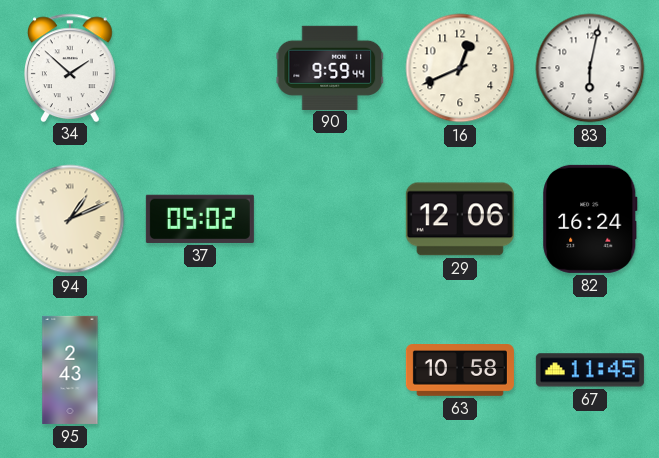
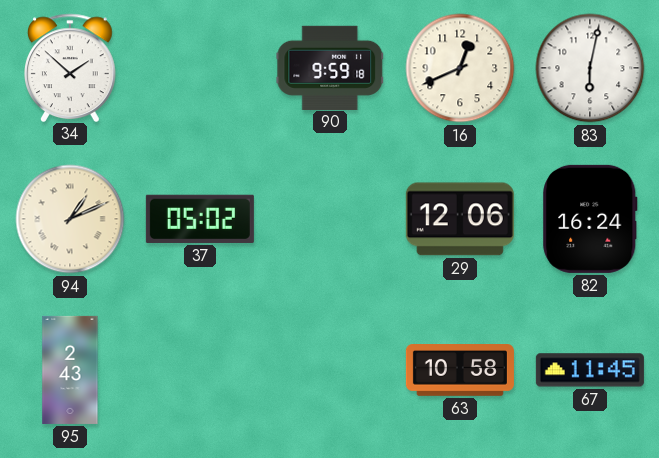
90: 9:59:44 -> 9:59:18 (330, 67)
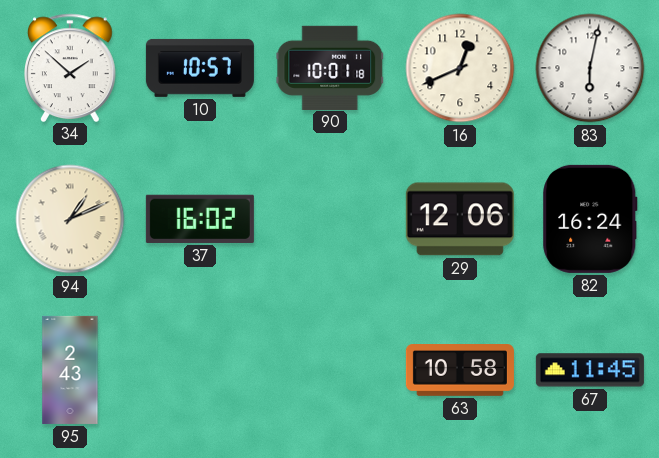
10: none -> 10:57 (200, 68)
90: 9:59 -> 10:01 (330, 67)
37: 05:02 -> 16:02 (200, 219)
